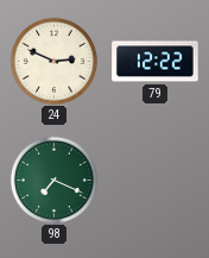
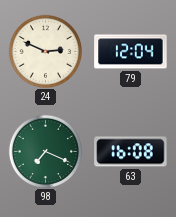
79: 12:22 -> 12:04 (131, 52)
63: none -> 16:08 (131, 152)
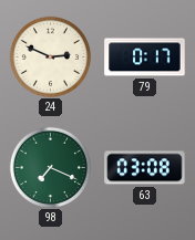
79: 12:04 -> 0:17 (145, 58)
63: 16:08 -> 03:08 (145, 168)
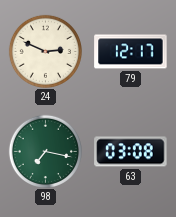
79: 0:17 -> 12:17 (131, 52)
98: 7:19 -> 7:17 (45, 151)
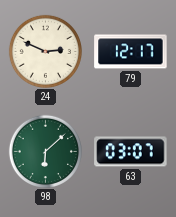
98: 7:17 -> 6:08 (45, 151)
63: 03:08 -> 03:07 (131, 152)
